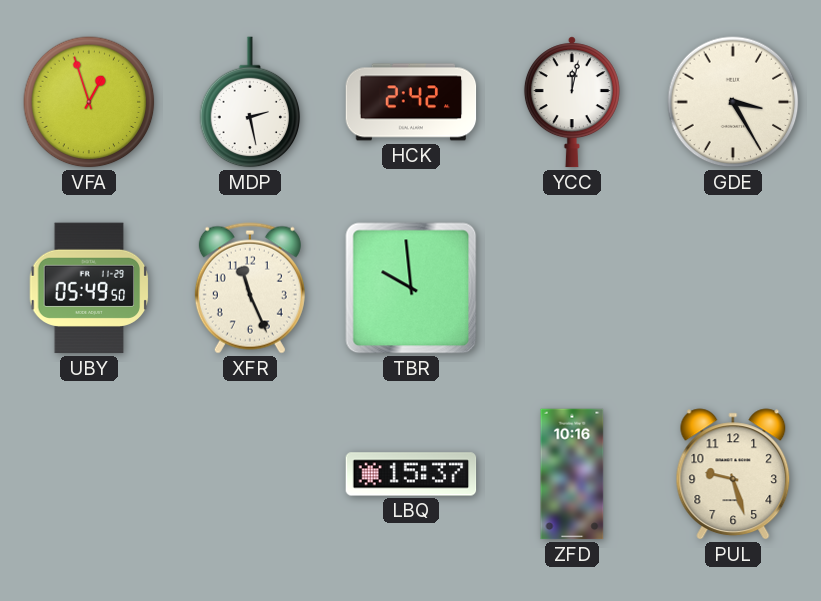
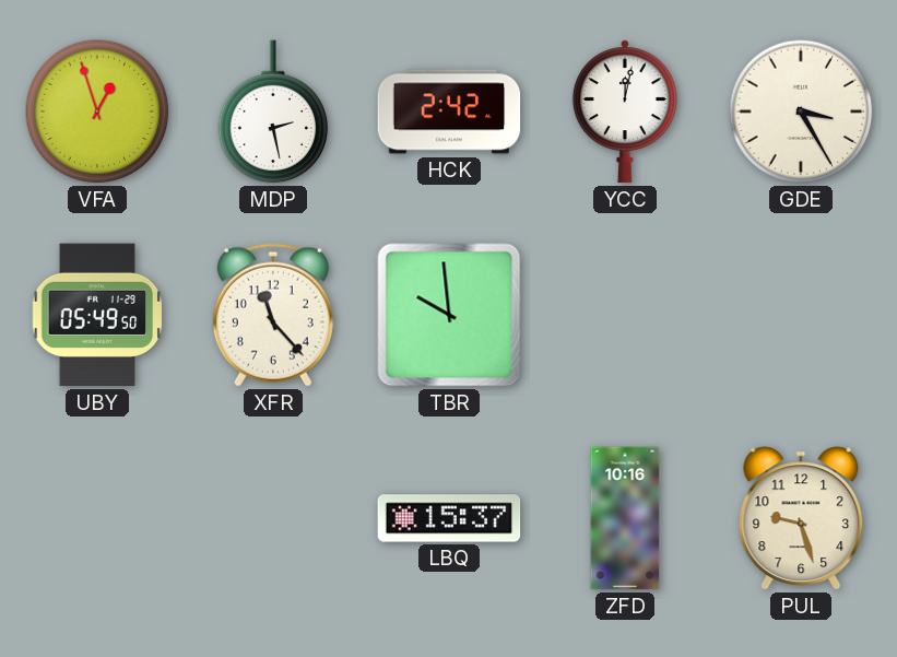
XFR: 11:26 -> 11:23 (273, 315)
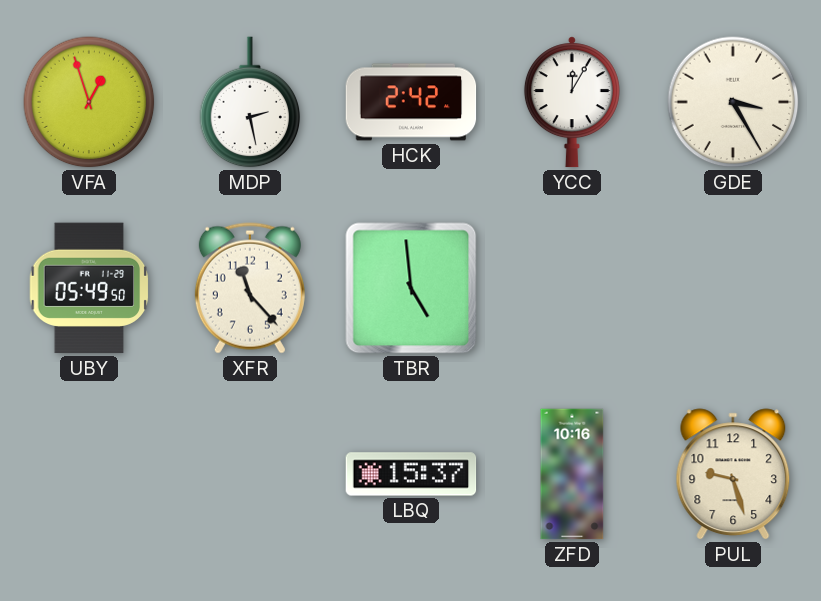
YCC: 12:02 -> 12:05 (572, 102)
TBR: 9:59 -> 4:59 (411, 288)
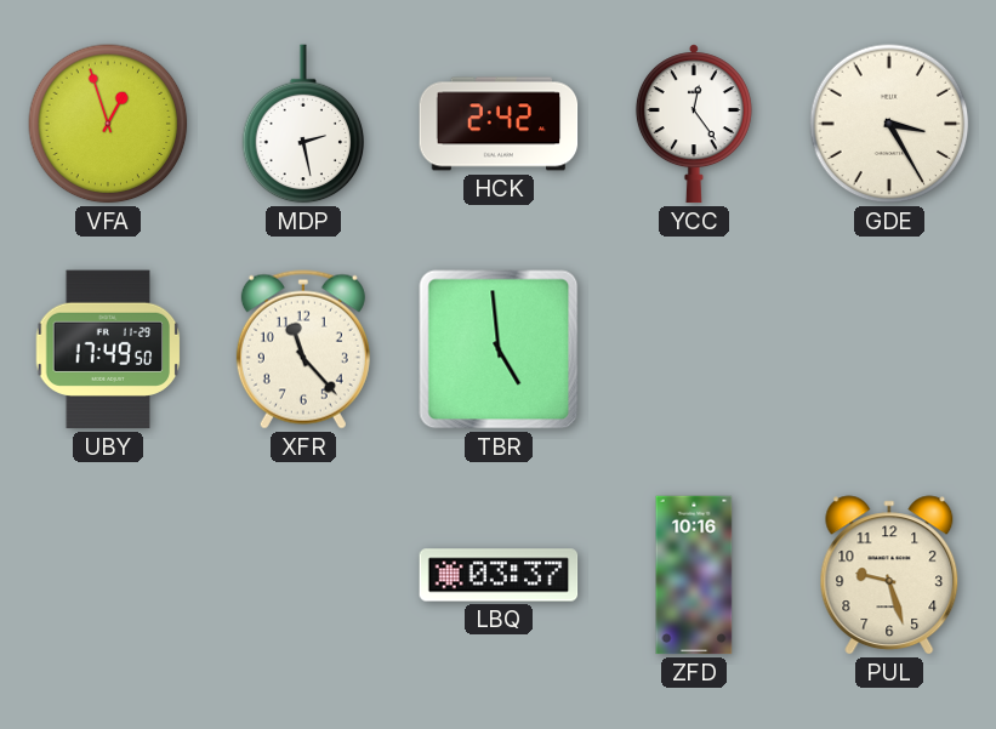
YCC: 12:05 -> 12:24 (694, 124)
UBY: 05:49 -> 17:49 (108, 349)
LBQ: 15:37 -> 03:37 (499, 575)
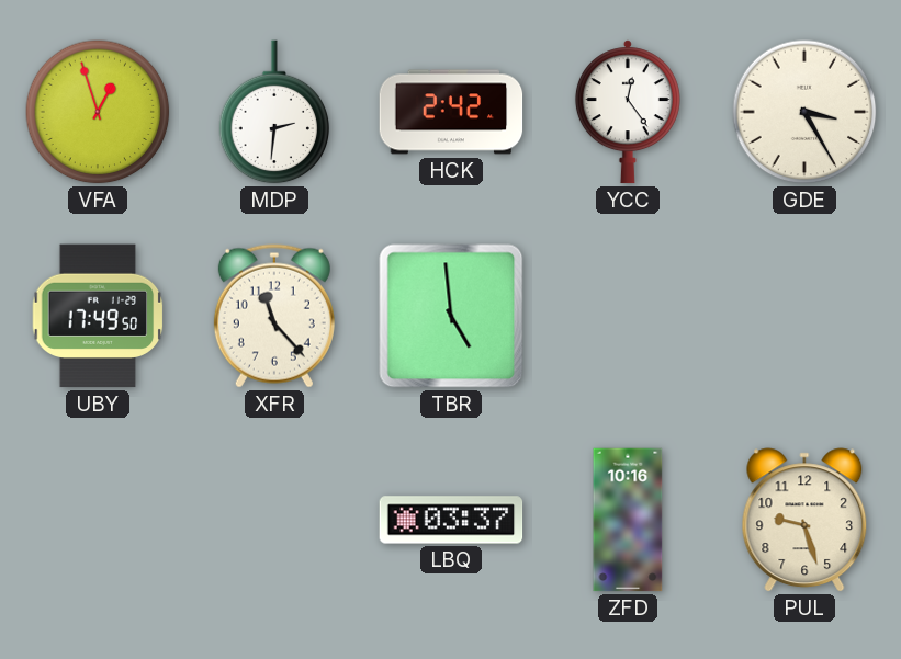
MDP: 2:28 -> 2:31 (274, 112)
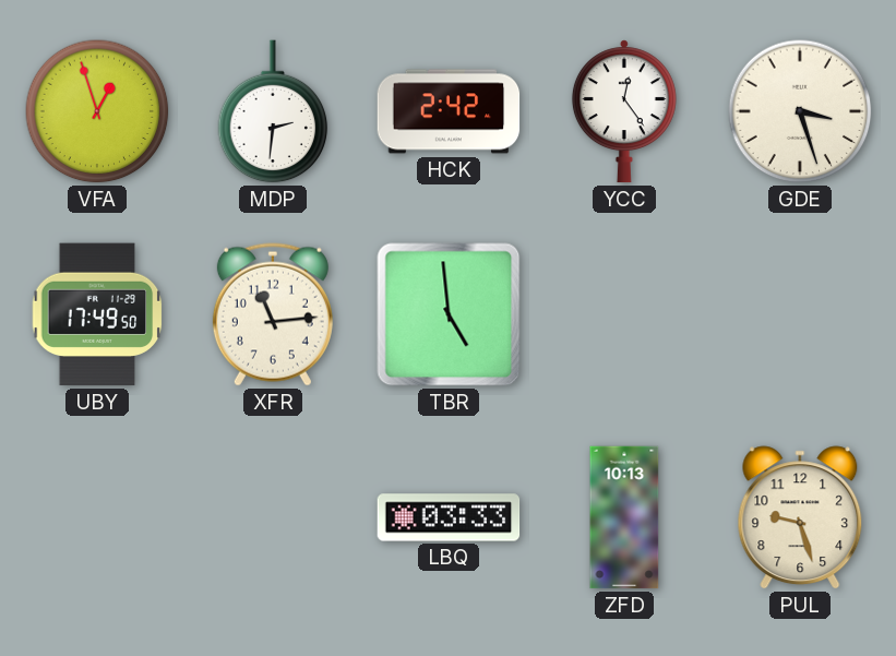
GDE: 3:25 -> 3:27 (800, 111)
XFR: 11:23 -> 11:14 (273, 314)
LBQ: 03:37 -> 03:33 (449, 517)
ZFD: 10:16 -> 10:13 (624, 517)
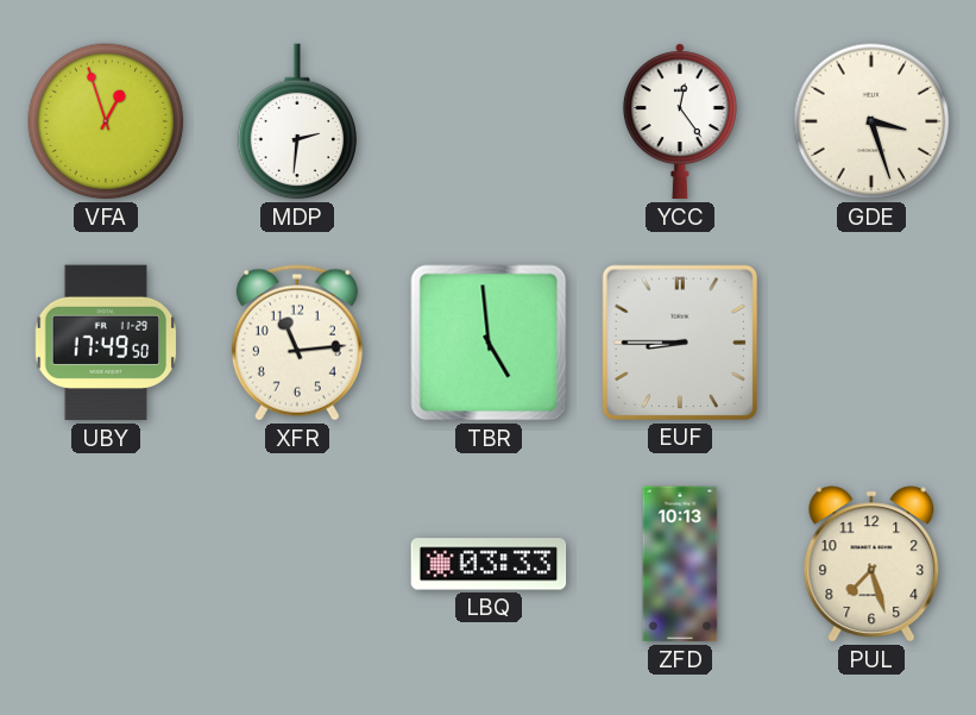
HCK: 2:42 -> none (449, 111)
EUF: none -> 8:45 (679, 341)
PUL: 9:27 -> 7:27 (871, 564)
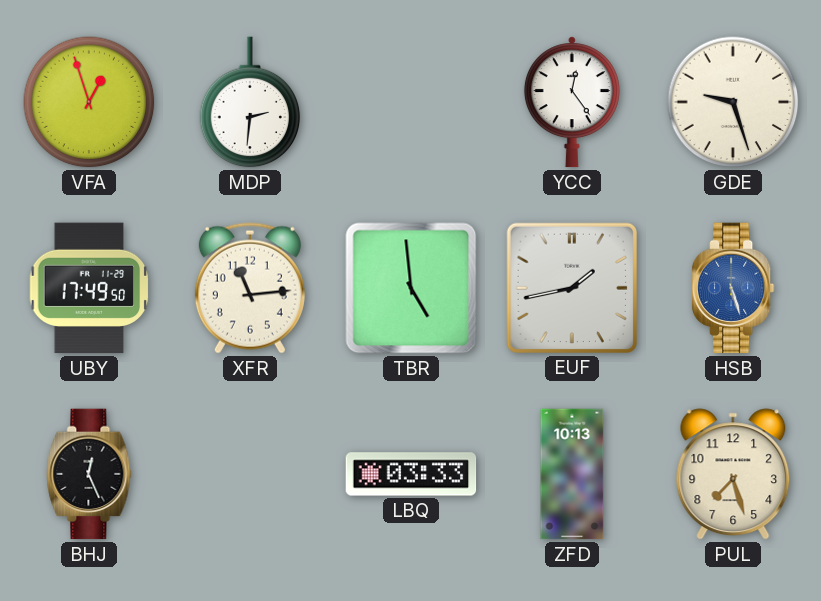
GDE: 3:27 -> 9:27 (733, 102)
EUF: 8:45 -> 1:43 (571, 287)
HSB: none -> 5:27 (733, 288)
BHJ: none -> 12:26 (89, 474)
